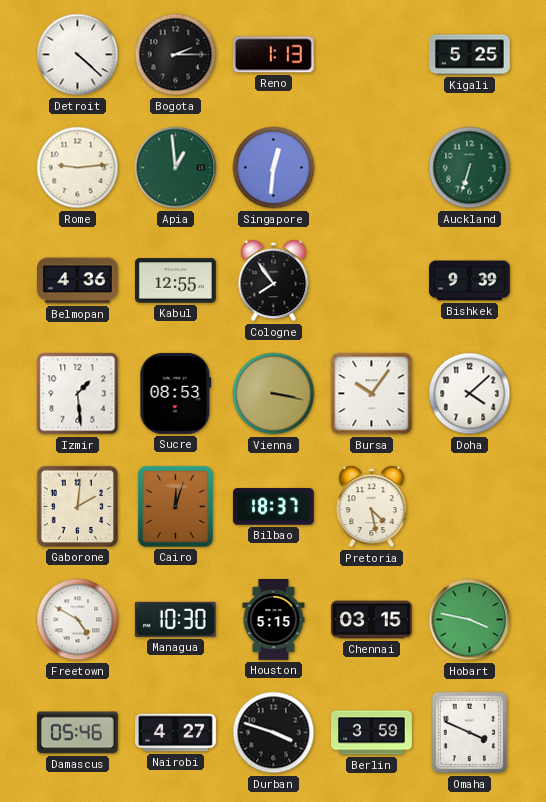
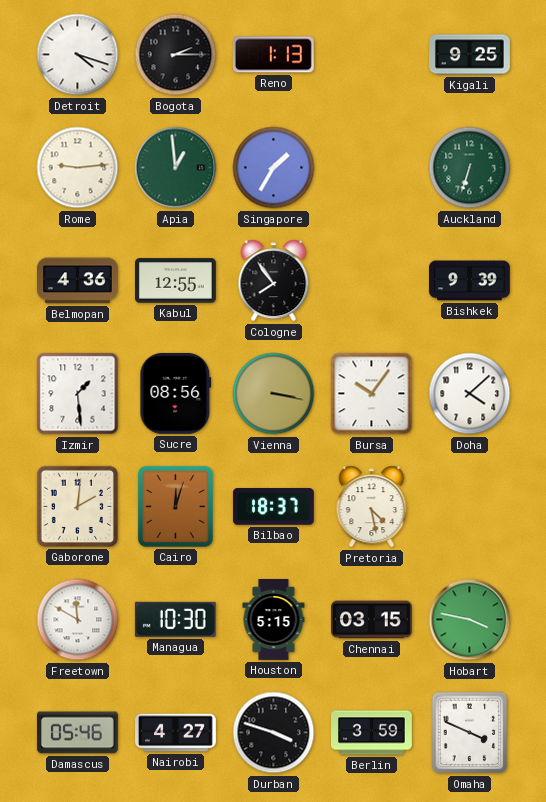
Detroit: 4:22 -> 4:18 (78, 55)
Kigali: 5:25 -> 9:25 (470, 55)
Singapore: 12:31 -> 1:35 (274, 168)
Sucre: 08:53 -> 08:56 (176, 393)
Freetown: 4:50 -> 11:50 (78, 620)
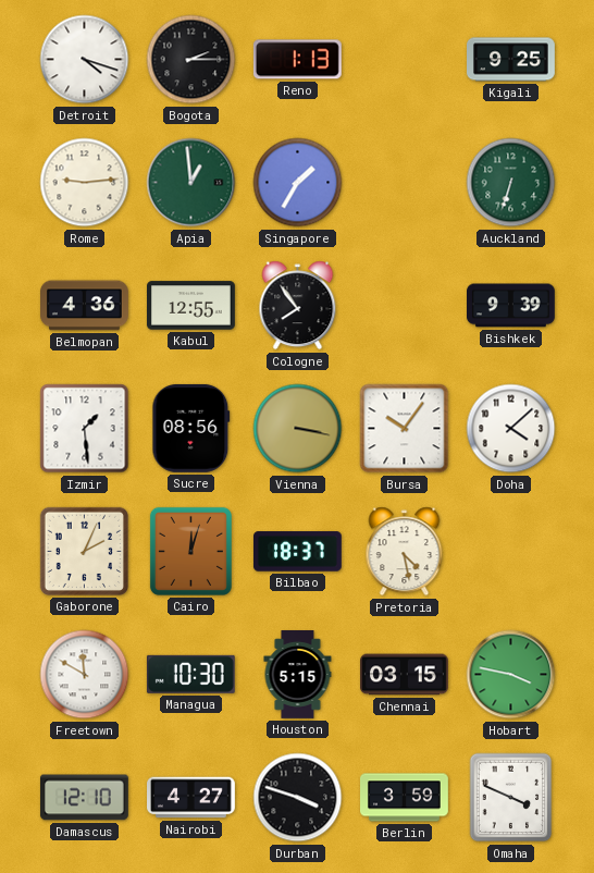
Gaborone: 2:01 -> 2:04 (84, 551)
Damascus: 05:46 -> 12:10 (84, 798)
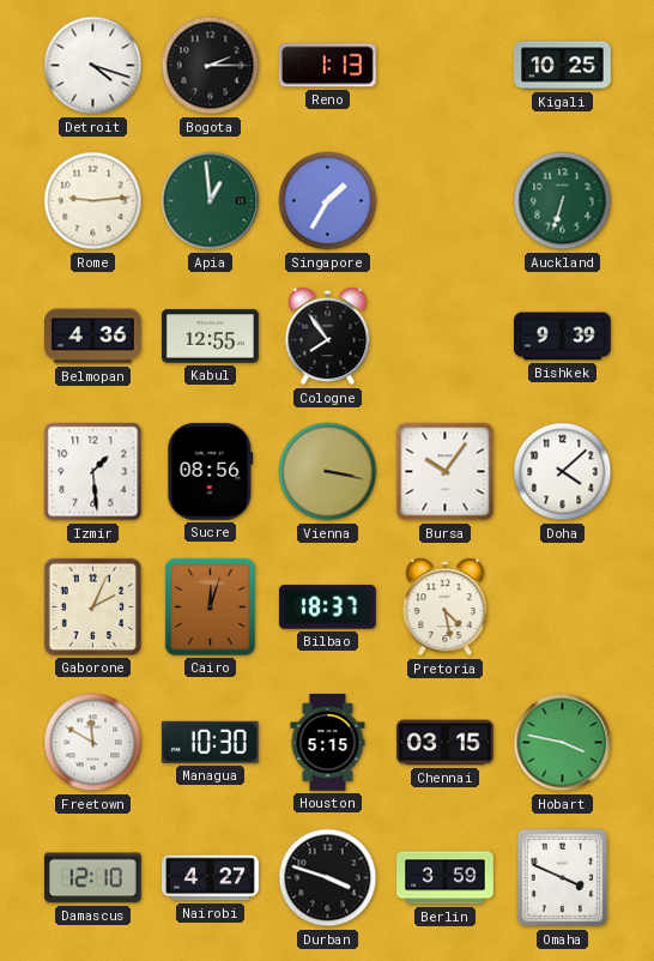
Kigali: 9:25 -> 10:25 (563, 66)
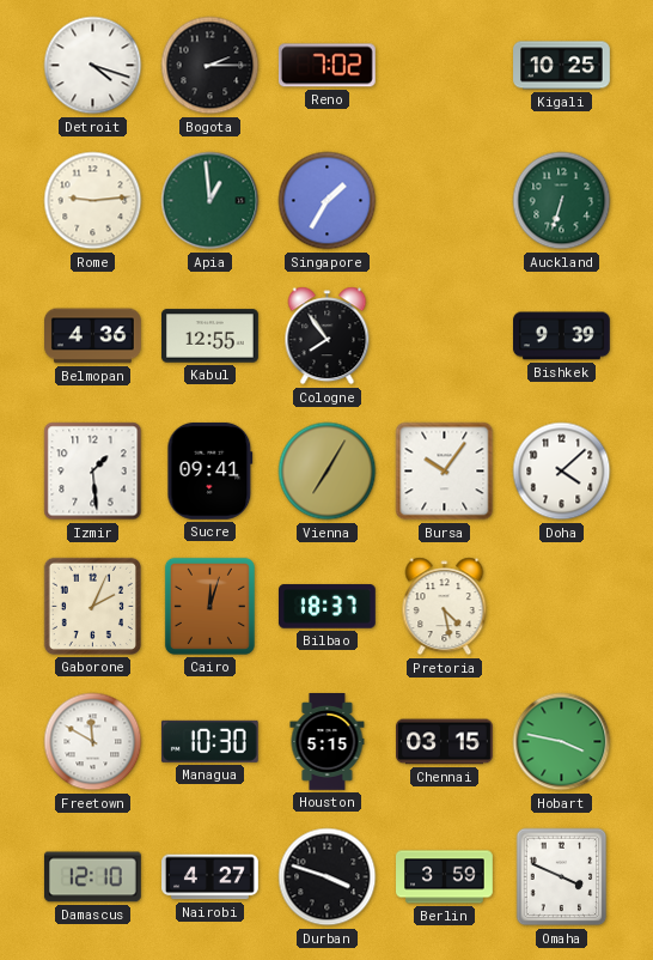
Reno: 1:13 -> 7:02 (326, 66)
Sucre: 08:56 -> 09:41 (210, 470)
Vienna: 3:17 -> 7:05 (328, 472)
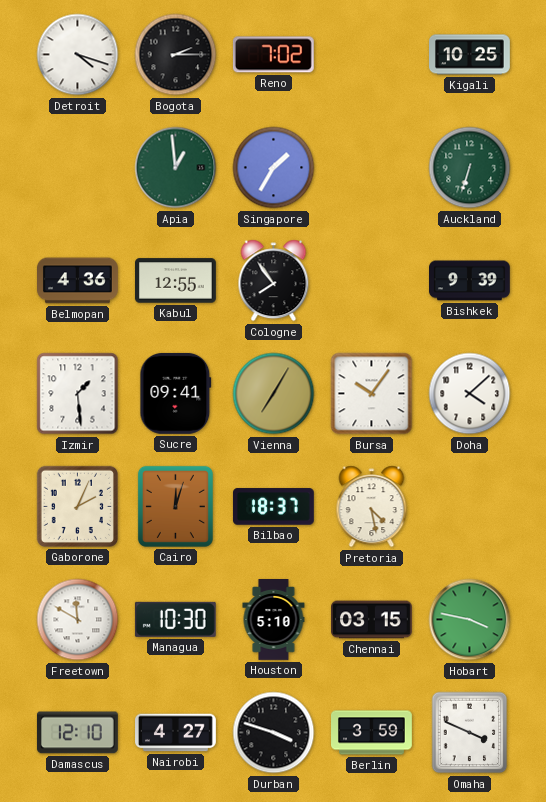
Rome: 9:14 -> none (93, 201)
Houston: 5:15 -> 5:10 (274, 620)
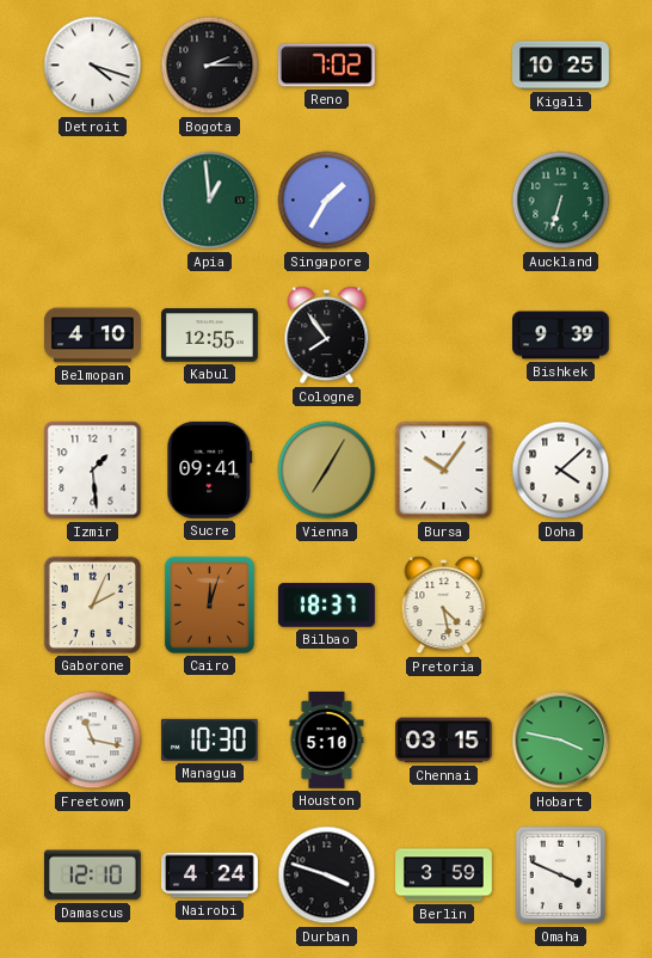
Belmopan: 4:36 -> 4:10 (93, 336)
Freetown: 11:50 -> 11:17 (93, 741)
Nairobi: 4:27 -> 4:24 (210, 876)
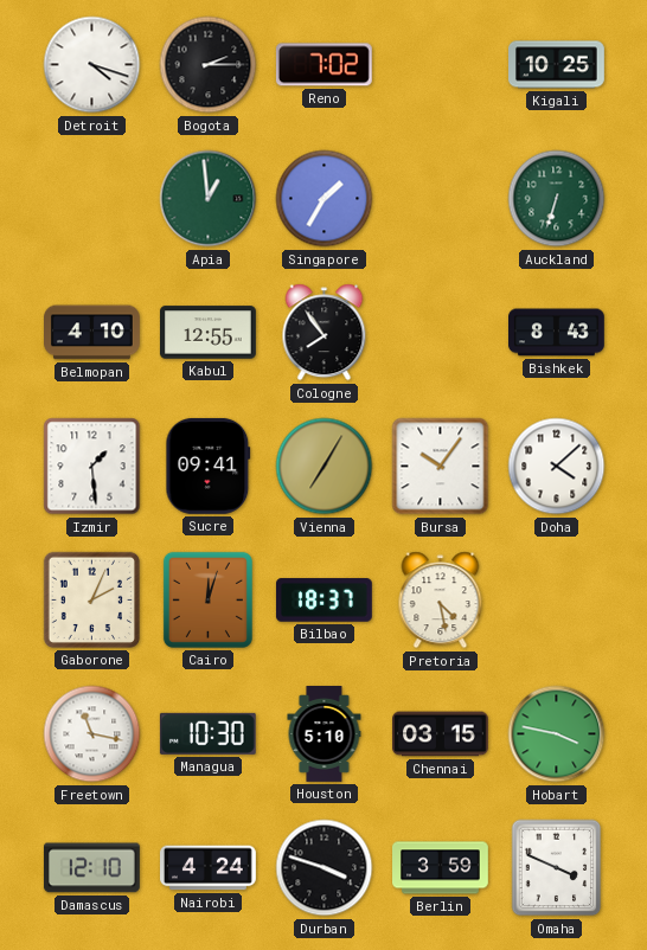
Bishkek: 9:39 -> 8:43 (557, 333)
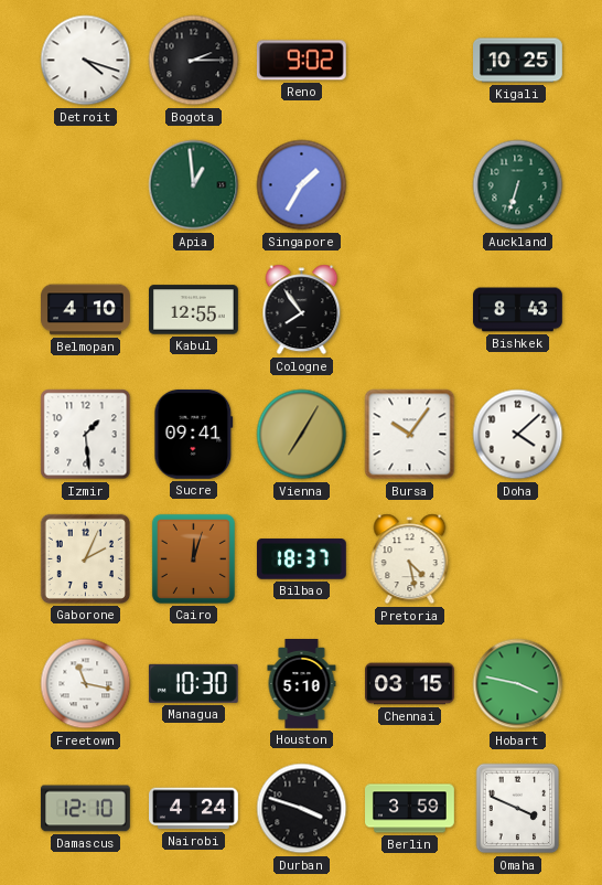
Reno: 7:02 -> 9:02 (301, 61)
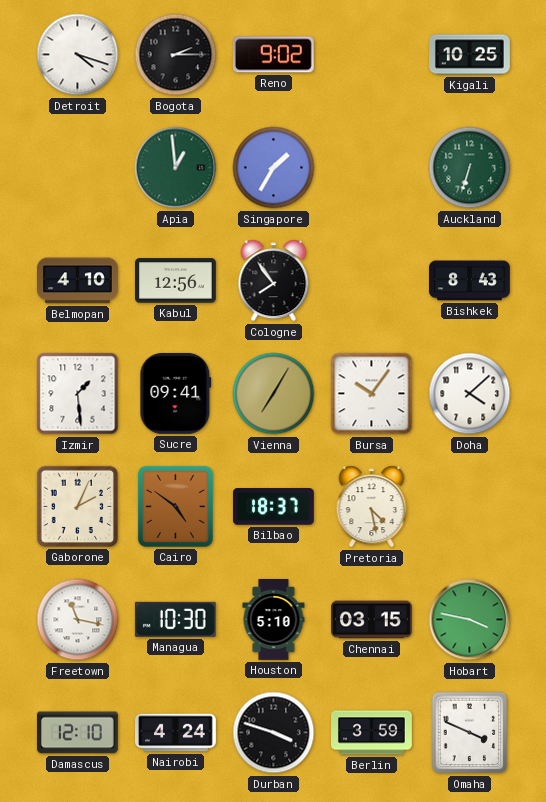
Kabul: 12:55 -> 12:56 (176, 281)
Cairo: 12:03 -> 4:51 (175, 506)
